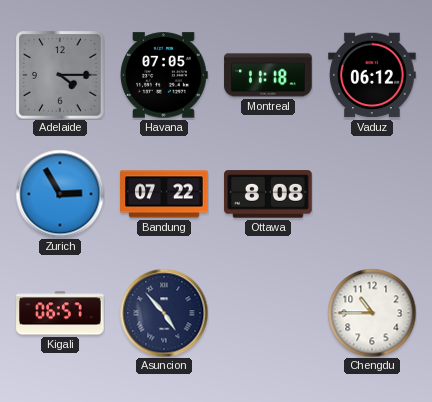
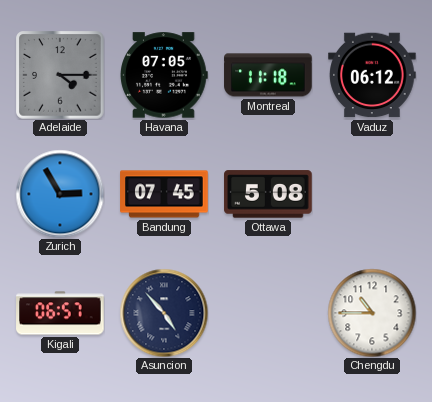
Bandung: 07:22 -> 07:45 (164, 194)
Ottawa: 8:08 -> 5:08 (268, 194)
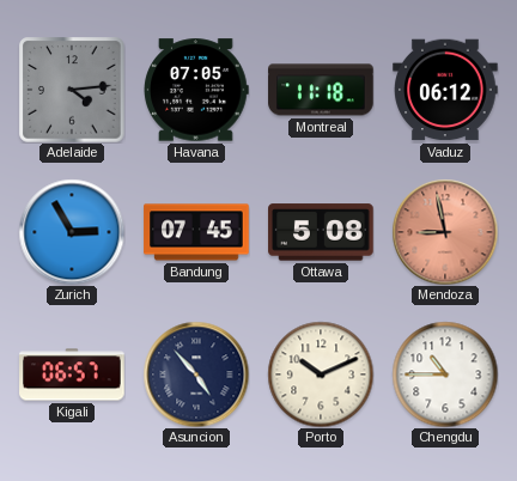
Adelaide: 4:15 -> 4:14 (72, 90)
Mendoza: none -> 8:58 (445, 232)
Porto: none -> 10:11 (321, 375)
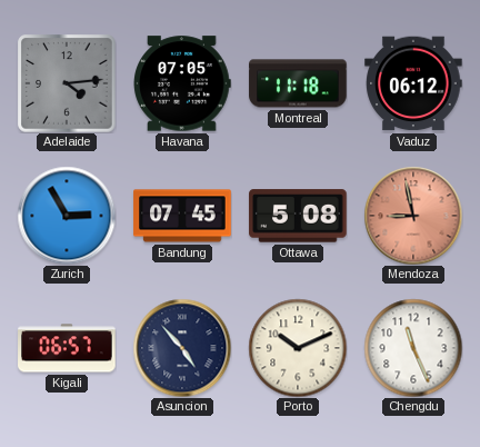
Chengdu: 10:45 -> 11:26 (413, 348)
